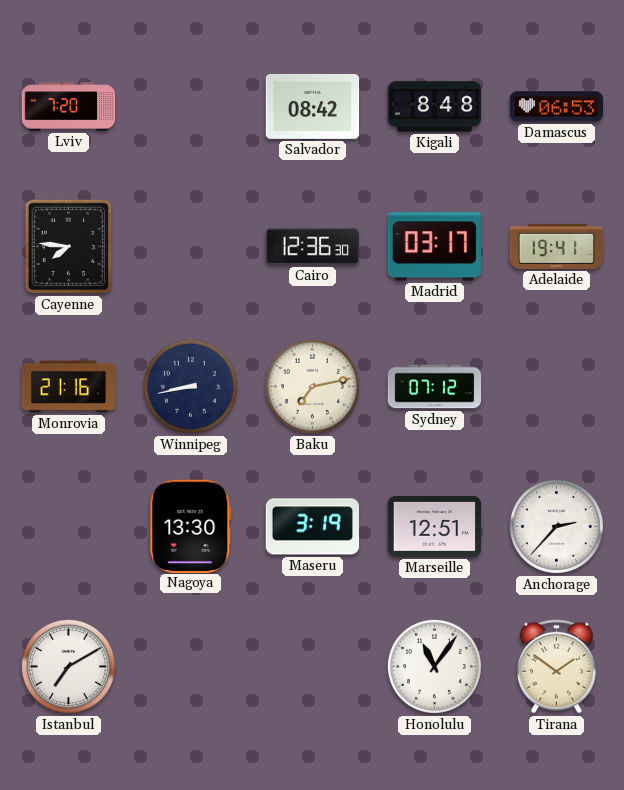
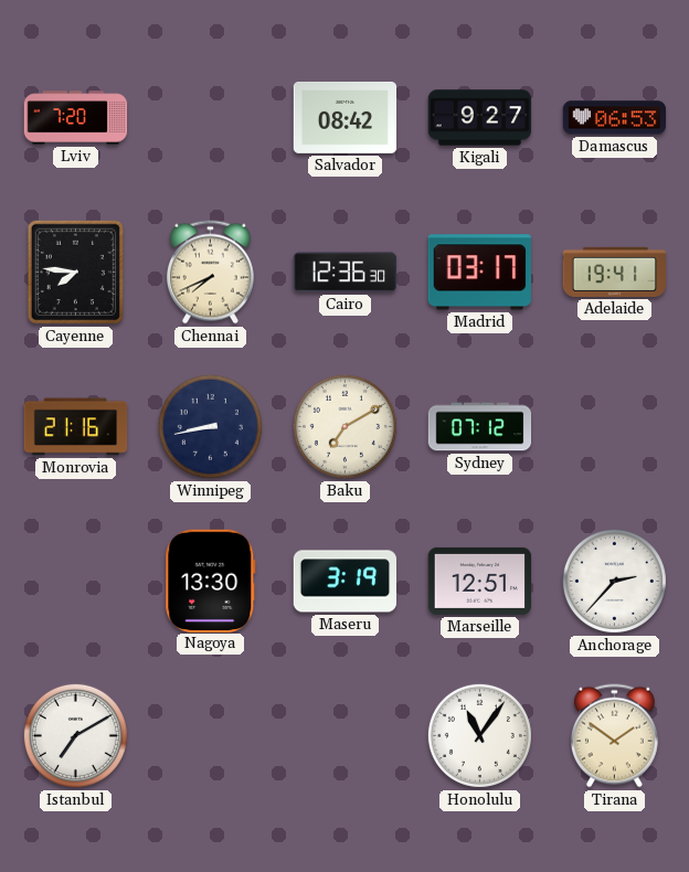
Kigali: 8:48 -> 9:27 (480, 118)
Chennai: none -> 7:41 (210, 273)
Baku: 7:13 -> 7:10 (344, 426)
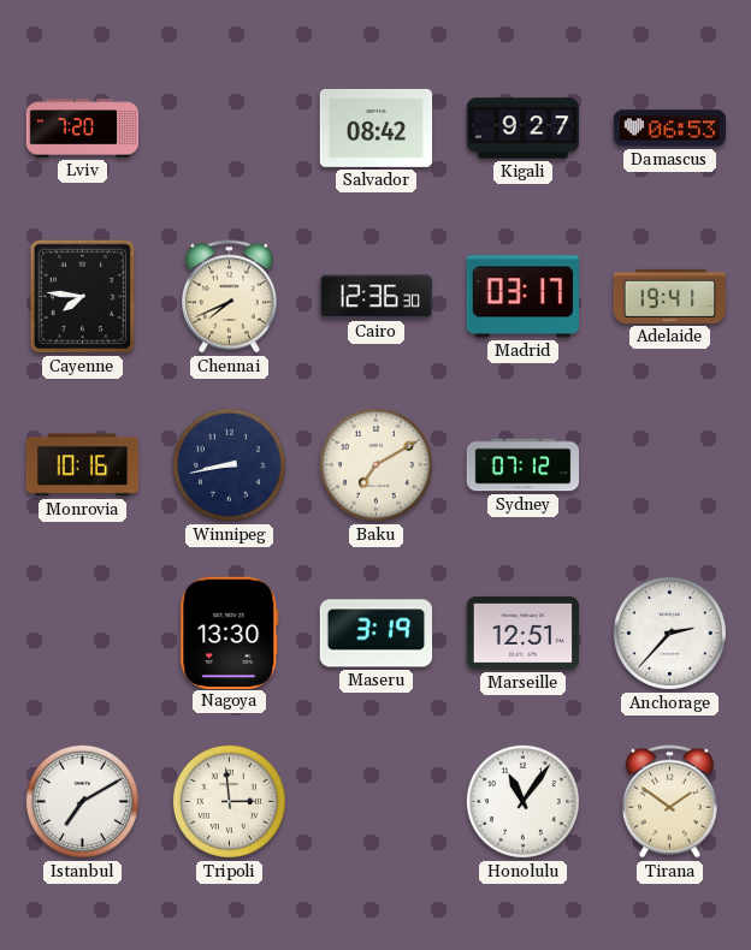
Monrovia: 21:16 -> 10:16 (83, 465)
Tripoli: none -> 2:59 (229, 801)
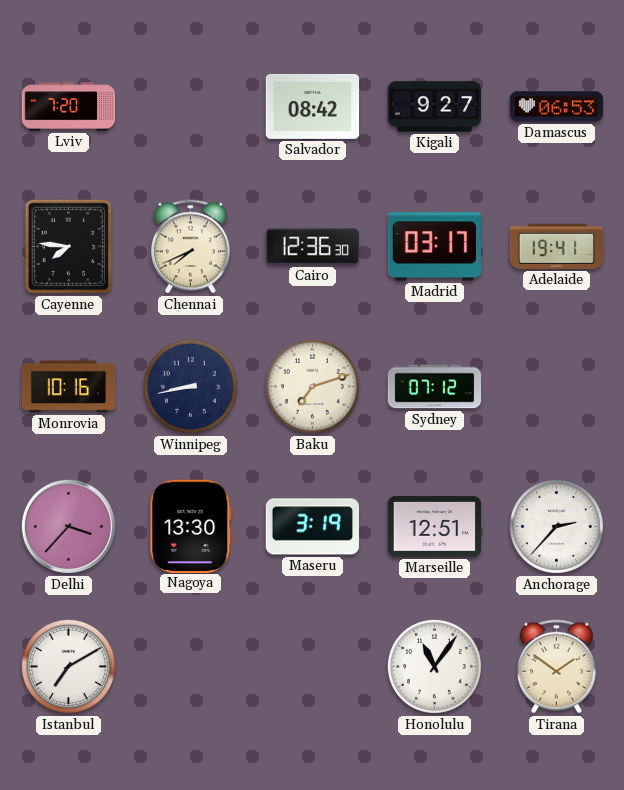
Baku: 7:10 -> 7:12 (312, 386)
Delhi: none -> 3:37 (68, 526)
Tripoli: 2:59 -> none (229, 801)
